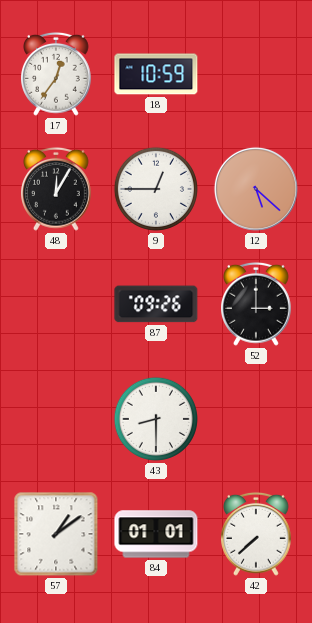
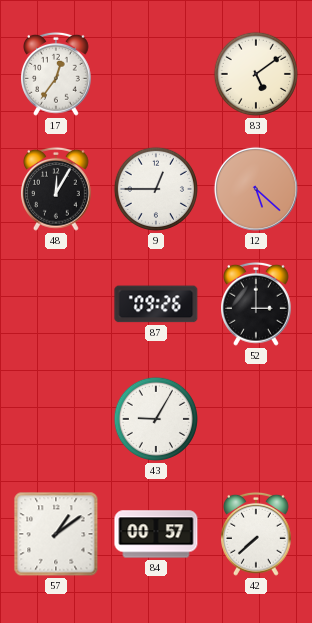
18: 10:59 -> none (156, 74)
83: none -> 5:09 (256, 74)
43: 8:30 -> 9:05 (156, 419)
84: 01:01 -> 00:57 (156, 534)
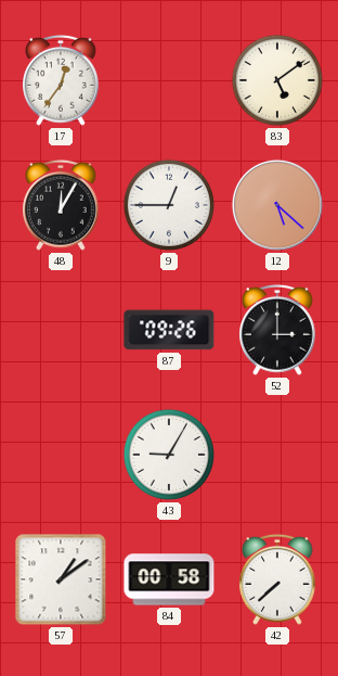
84: 00:57 -> 00:58 (169, 579)
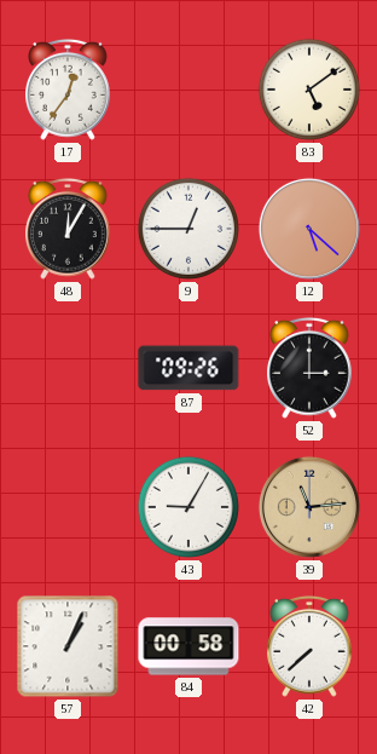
39: none -> 11:14 (309, 507)
57: 1:09 -> 1:04 (68, 646)
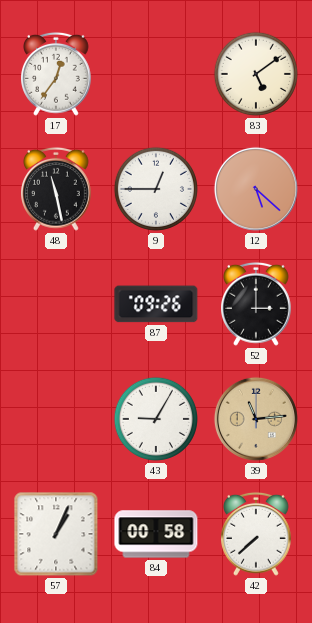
48: 12:05 -> 11:28 (57, 189)
